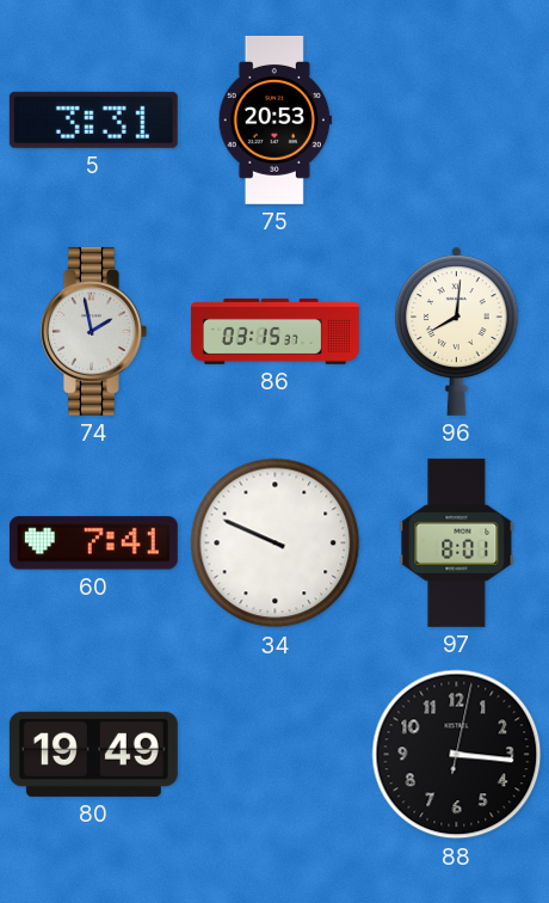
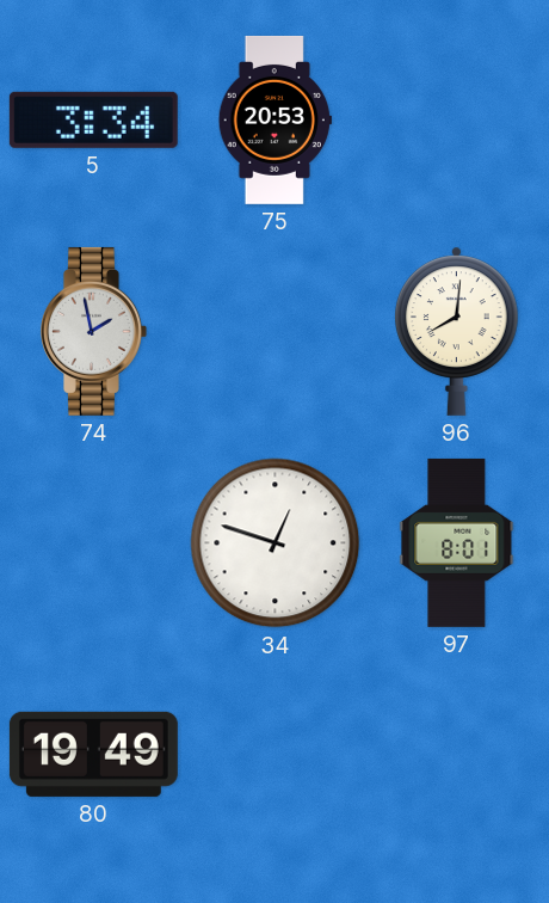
5: 3:31 -> 3:34 (93, 119)
86: 03:15 -> none (274, 331)
60: 7:41 -> none (93, 543)
34: 9:49 -> 12:48 (276, 543)
88: 3:16 -> none (457, 755)
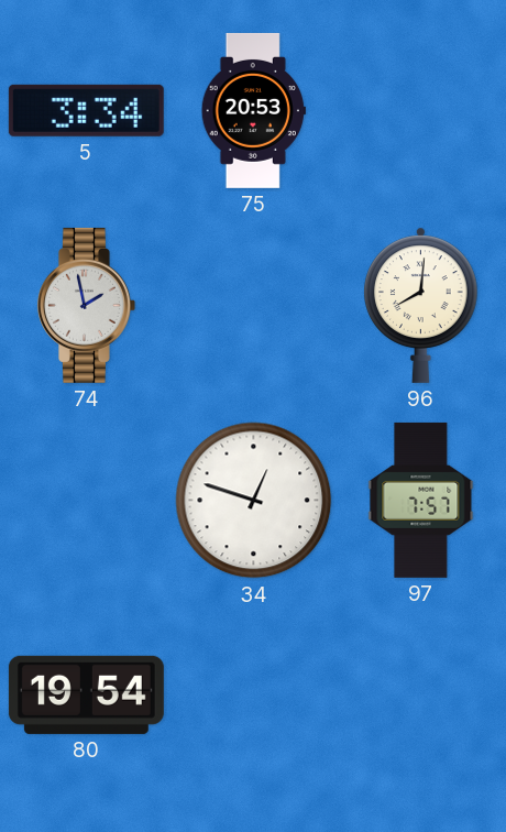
97: 8:01 -> 7:57 (421, 500)
80: 19:49 -> 19:54 (86, 694)
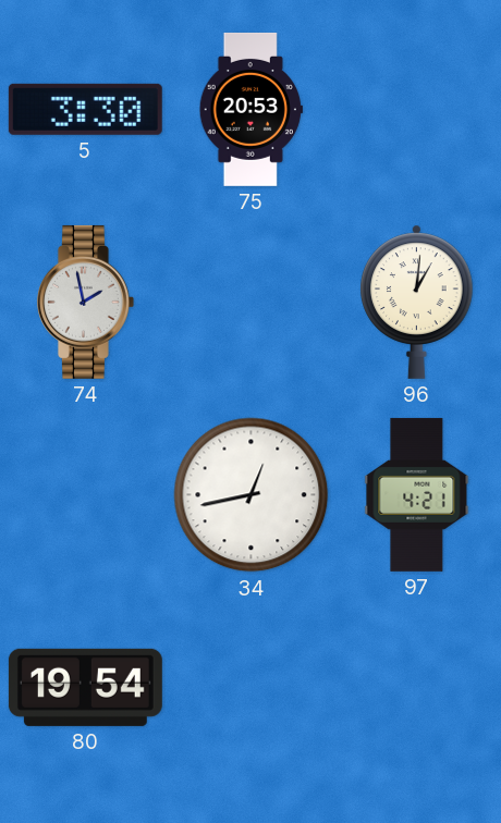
5: 3:34 -> 3:30 (85, 109)
96: 8:01 -> 1:01 (417, 302)
34: 12:48 -> 12:43 (252, 495)
97: 7:57 -> 4:21 (417, 494)
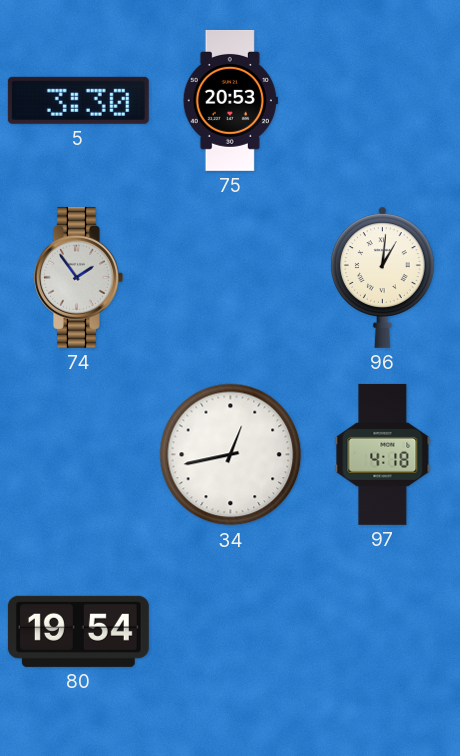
74: 1:58 -> 1:54 (78, 277)
97: 4:21 -> 4:18 (383, 454)
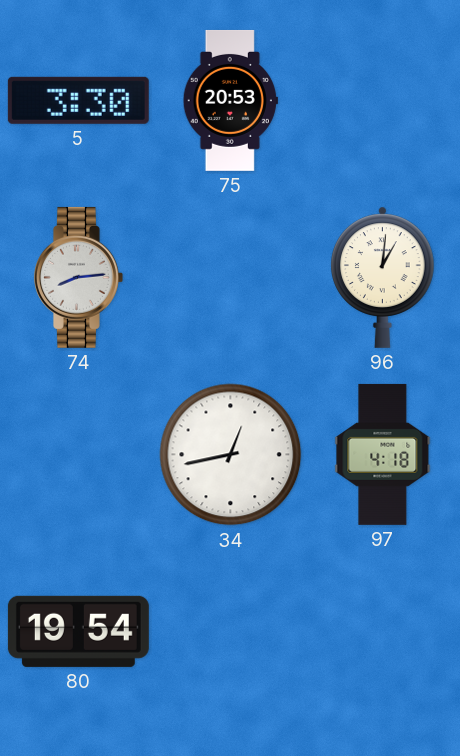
74: 1:54 -> 8:14 (78, 277)
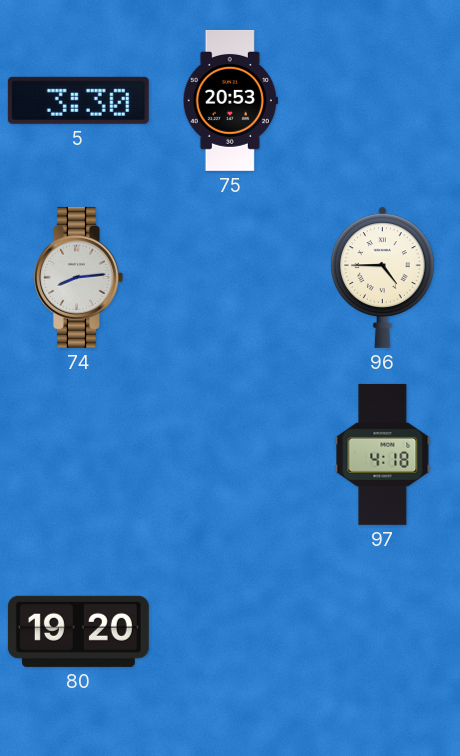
96: 1:01 -> 4:45 (383, 277)
34: 12:43 -> none (231, 455)
80: 19:54 -> 19:20 (78, 631)
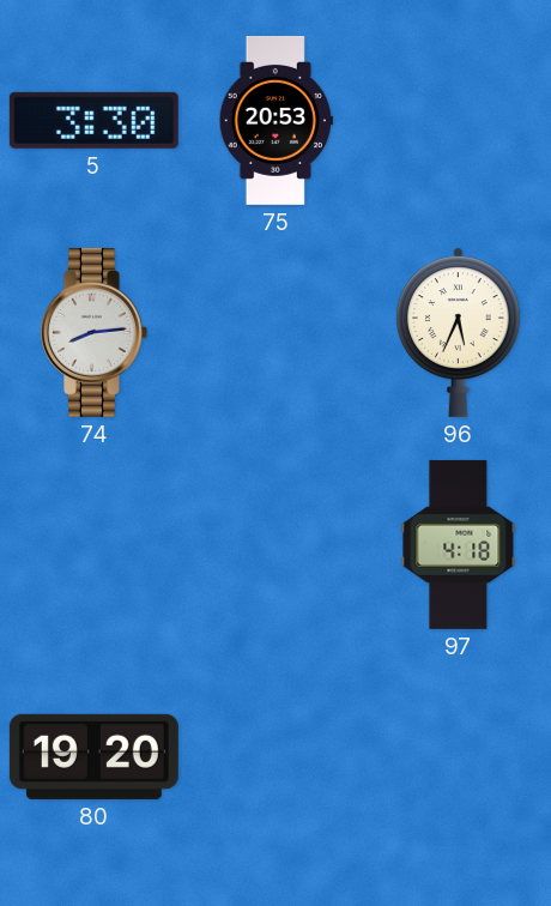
96: 4:45 -> 5:34 (459, 332)
